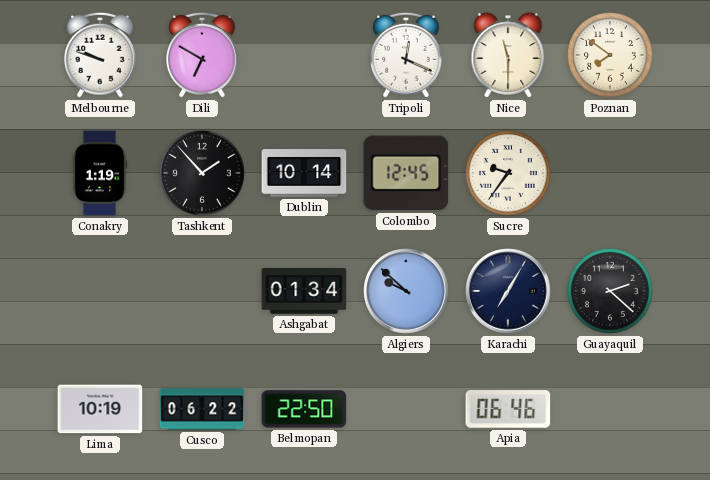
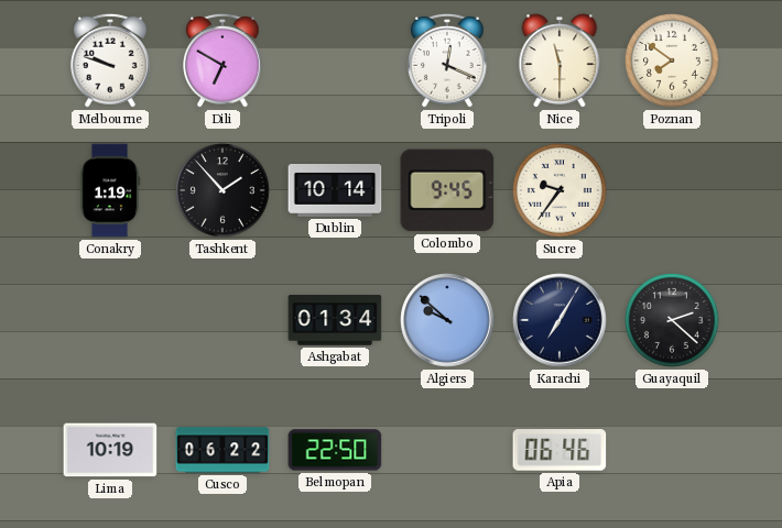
Colombo: 12:45 -> 9:45 (447, 190)
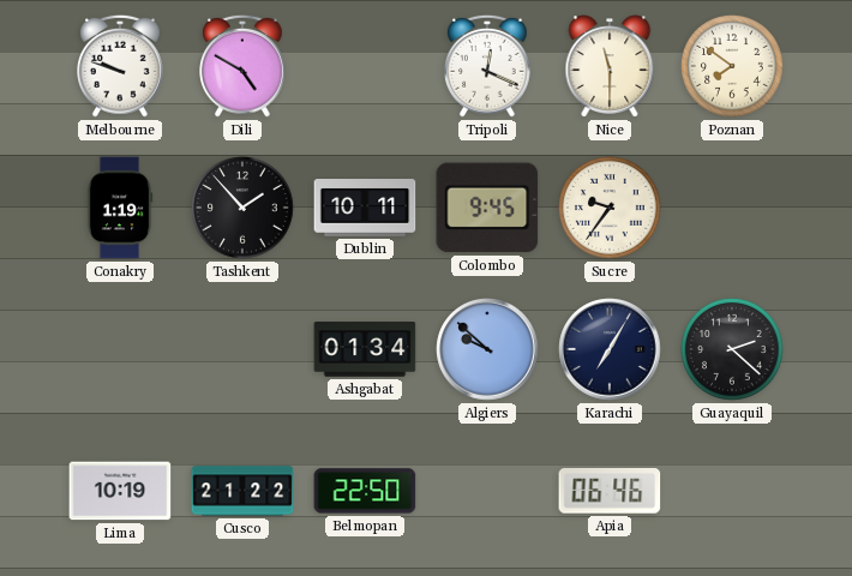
Dili: 6:50 -> 4:50 (244, 66)
Dublin: 10:14 -> 10:11 (365, 209)
Cusco: 06:22 -> 21:22 (242, 491)
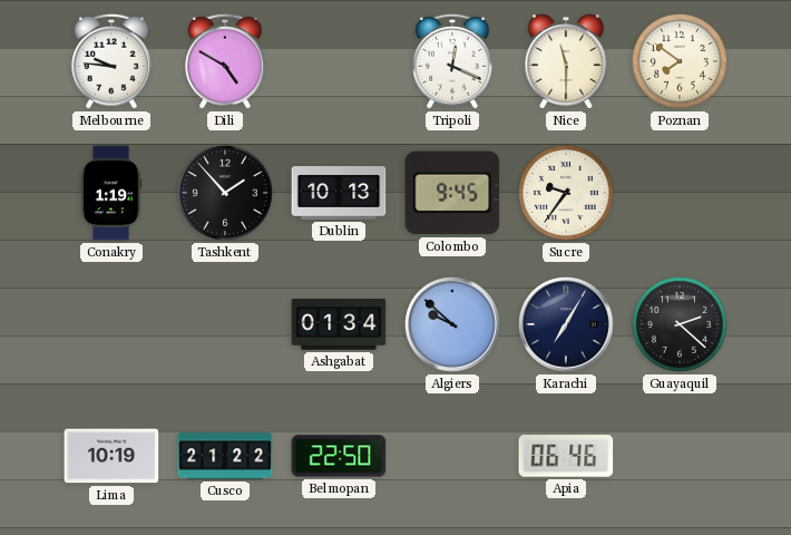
Melbourne: 9:48 -> 9:46 (113, 61)
Dublin: 10:11 -> 10:13 (339, 194)
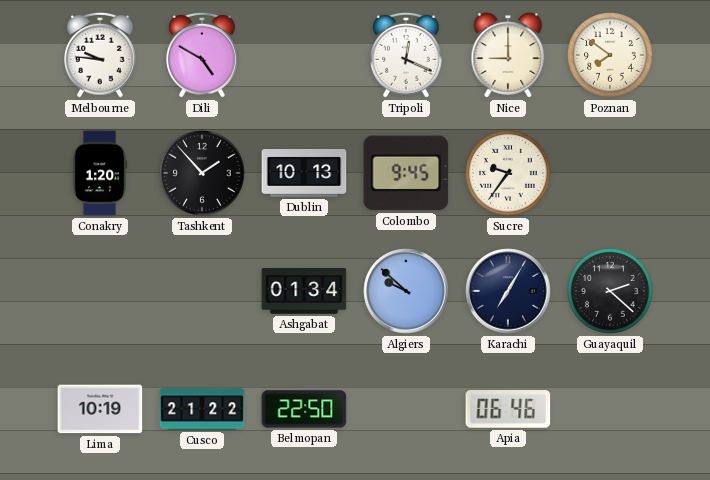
Nice: 11:30 -> 9:00 (508, 55)
Conakry: 1:19 -> 1:20 (100, 173)
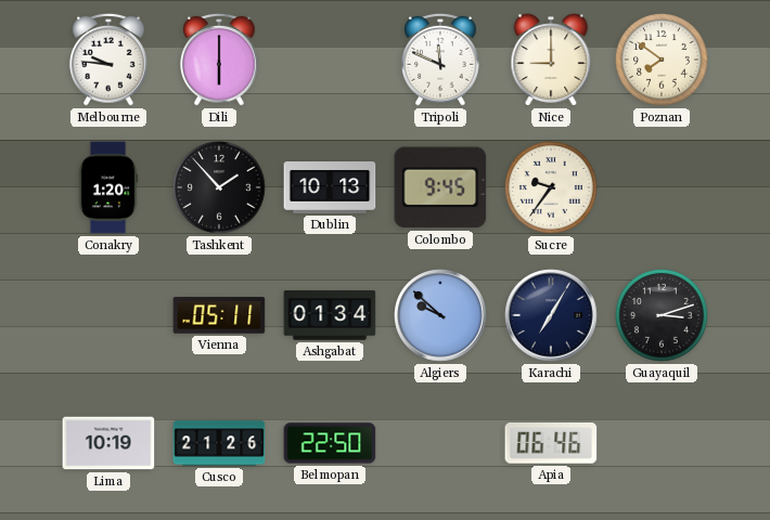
Dili: 4:50 -> 6:00 (220, 60)
Tripoli: 12:19 -> 11:49 (441, 60)
Vienna: none -> 05:11 (219, 315)
Guayaquil: 2:22 -> 3:12 (663, 316)
Cusco: 21:22 -> 21:26 (219, 443)
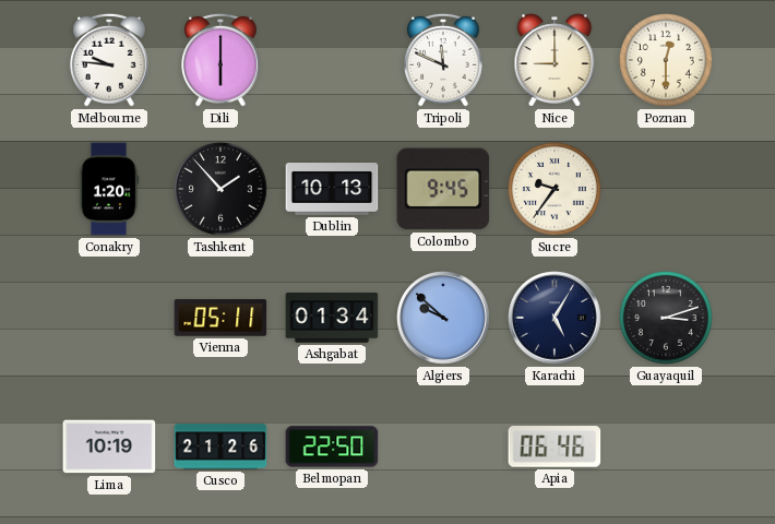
Poznan: 7:51 -> 12:30 (667, 61)
Karachi: 7:05 -> 5:05 (555, 318)
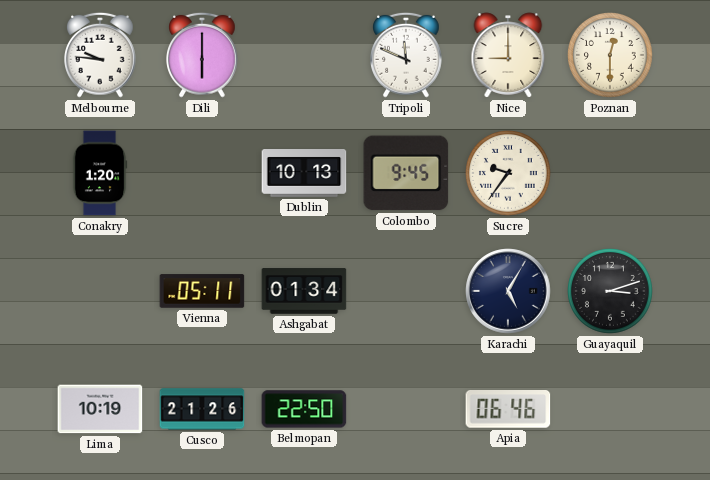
Tashkent: 1:53 -> none (222, 190)
Algiers: 9:52 -> none (443, 318)
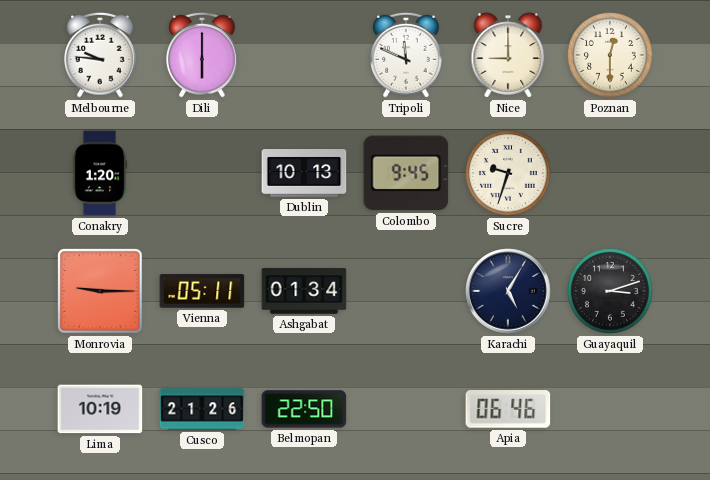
Sucre: 9:36 -> 9:33 (509, 174)
Monrovia: none -> 9:15 (101, 292)
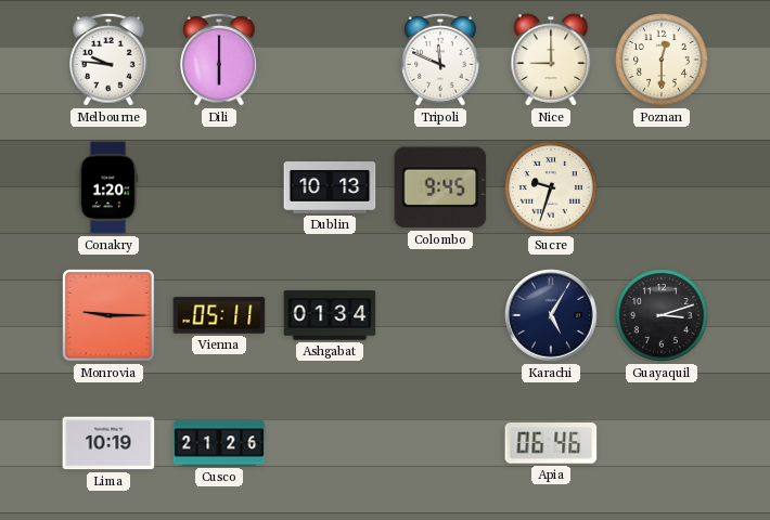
Belmopan: 22:50 -> none (304, 409)
